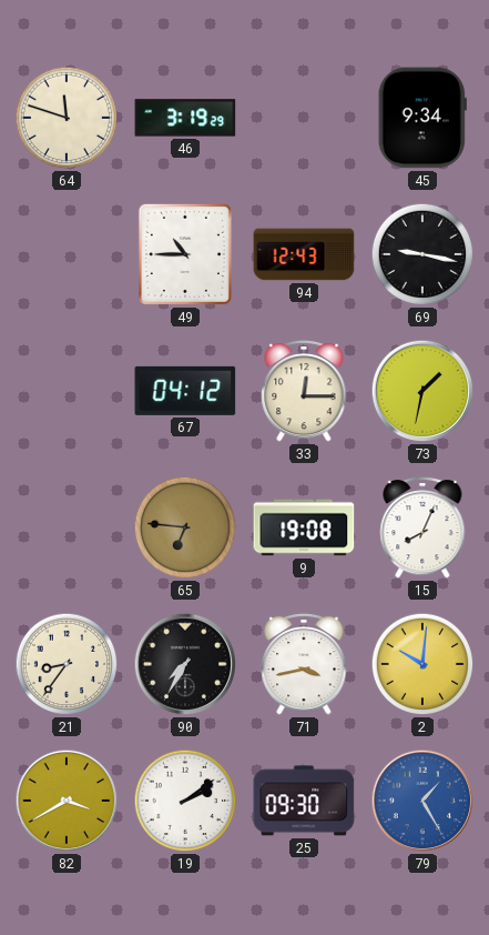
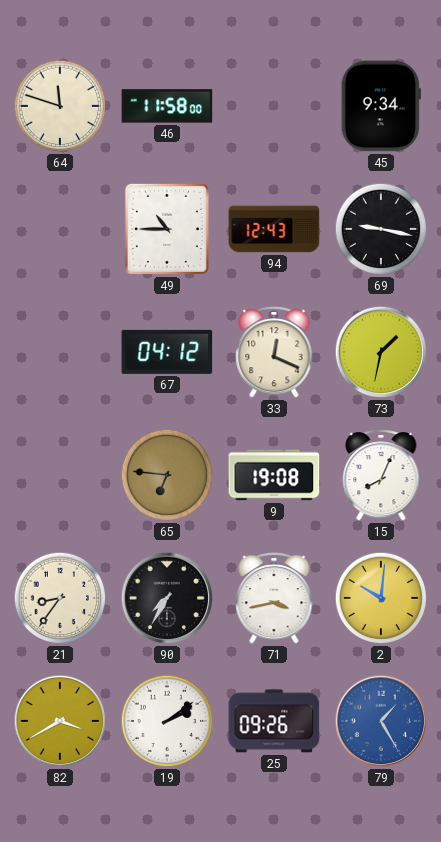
46: 3:19 -> 11:58 (167, 106)
33: 12:15 -> 12:19 (274, 352)
25: 09:30 -> 09:26 (274, 721)
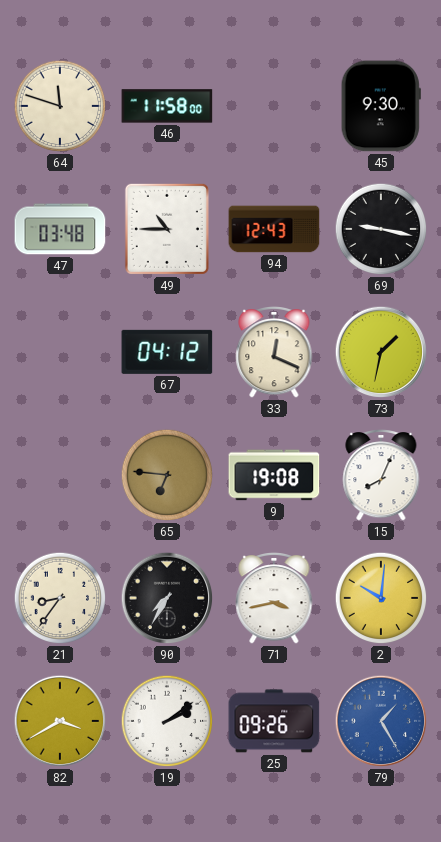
45: 9:34 -> 9:30 (381, 106)
47: none -> 03:48 (60, 229)
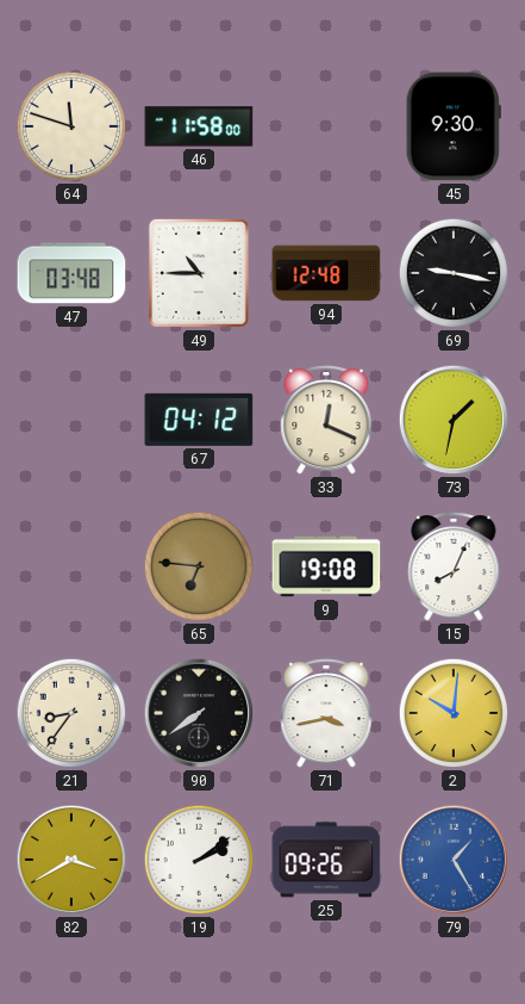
94: 12:43 -> 12:48 (326, 273)
90: 7:35 -> 7:39 (199, 713)
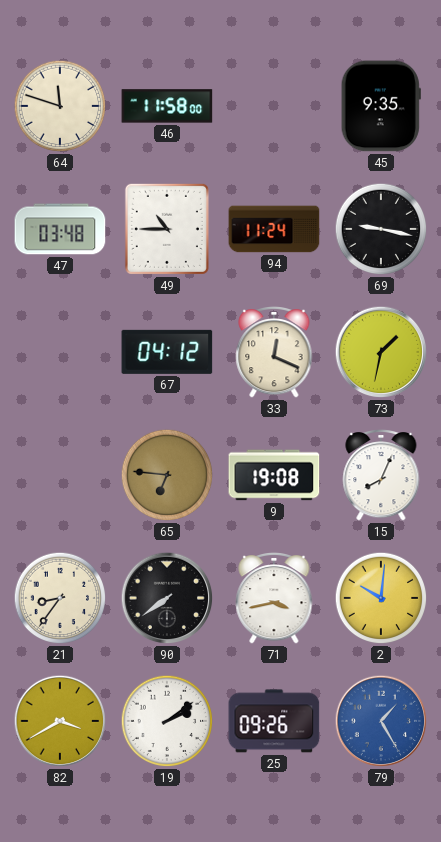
45: 9:30 -> 9:35 (381, 106)
94: 12:48 -> 11:24 (274, 229)
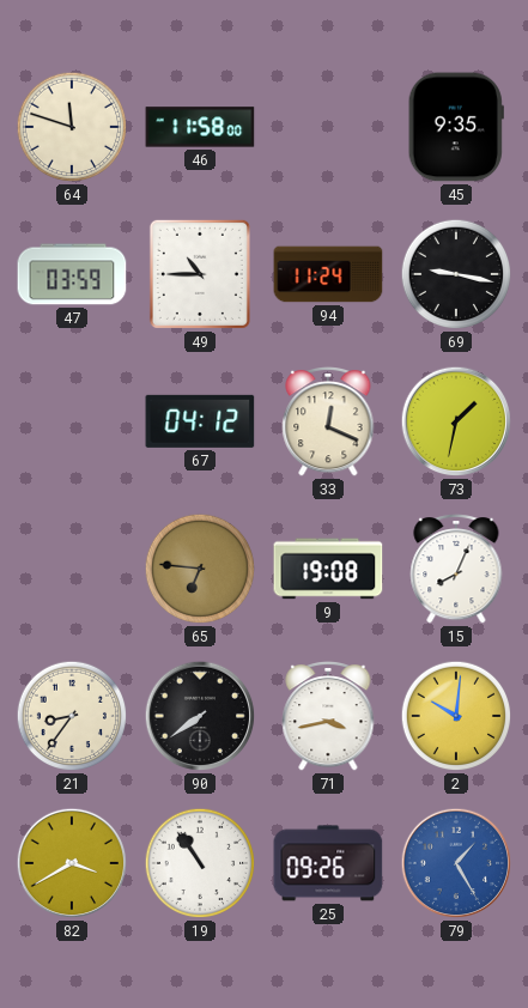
47: 03:48 -> 03:59 (72, 274)
19: 2:09 -> 10:54 (200, 863)
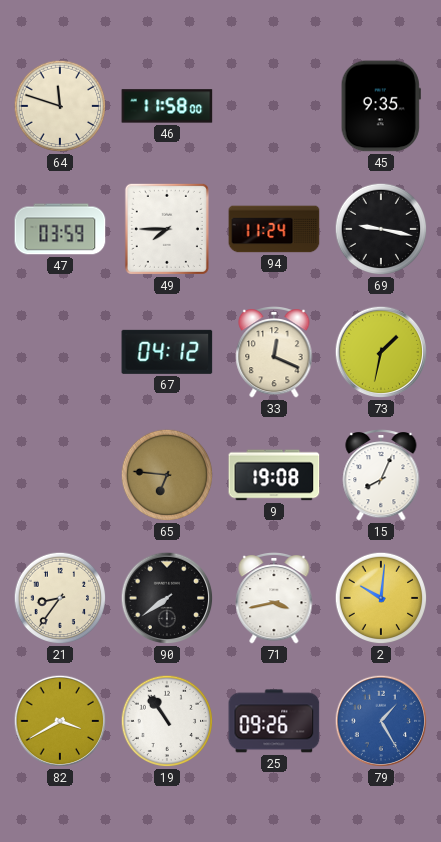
49: 10:45 -> 7:45 (167, 229)
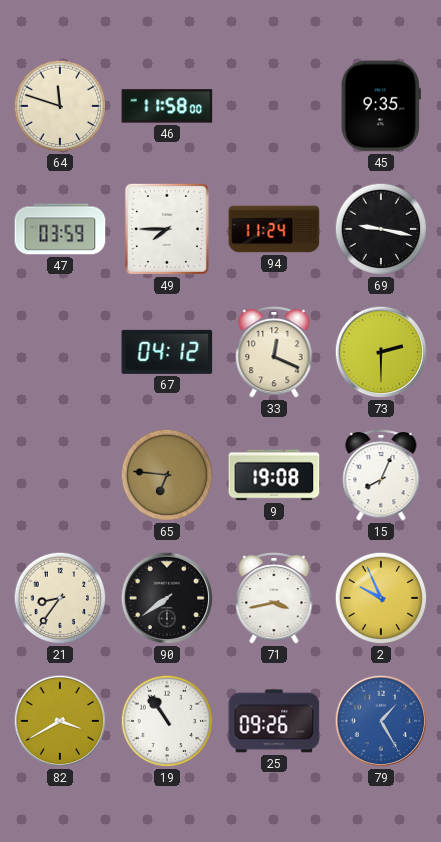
73: 1:32 -> 2:30 (381, 352)
2: 10:01 -> 9:56 (381, 598)
